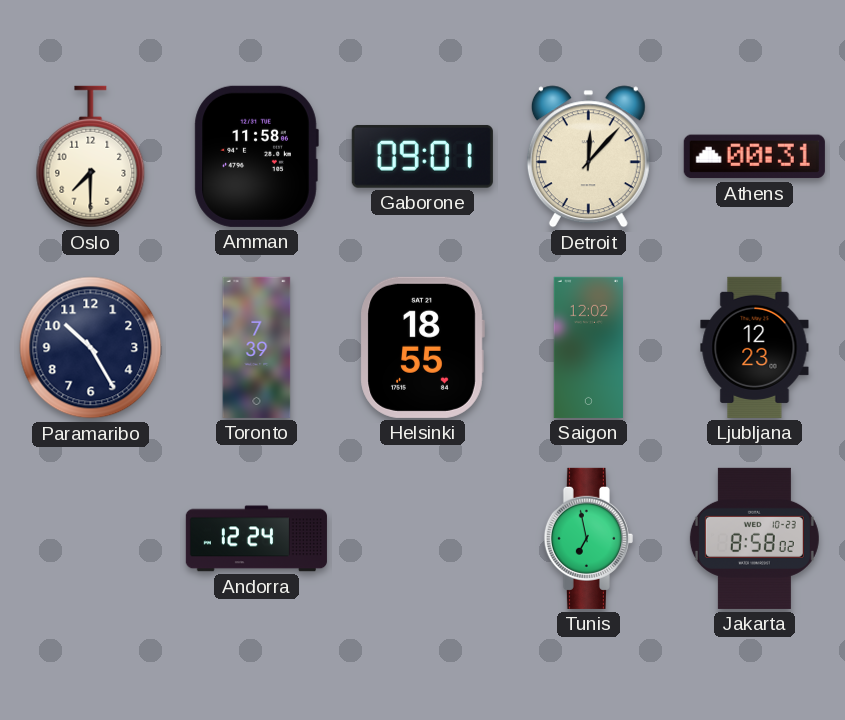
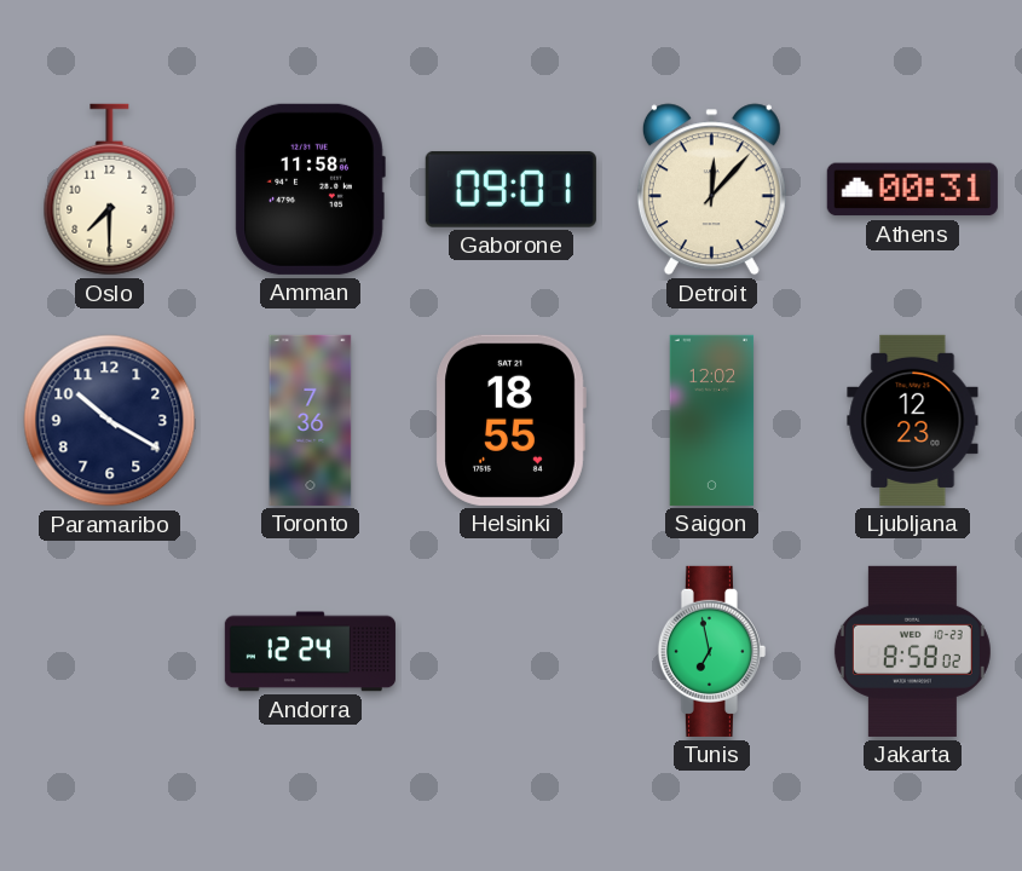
Paramaribo: 10:25 -> 10:20 (110, 421)
Toronto: 7:39 -> 7:36 (311, 420)
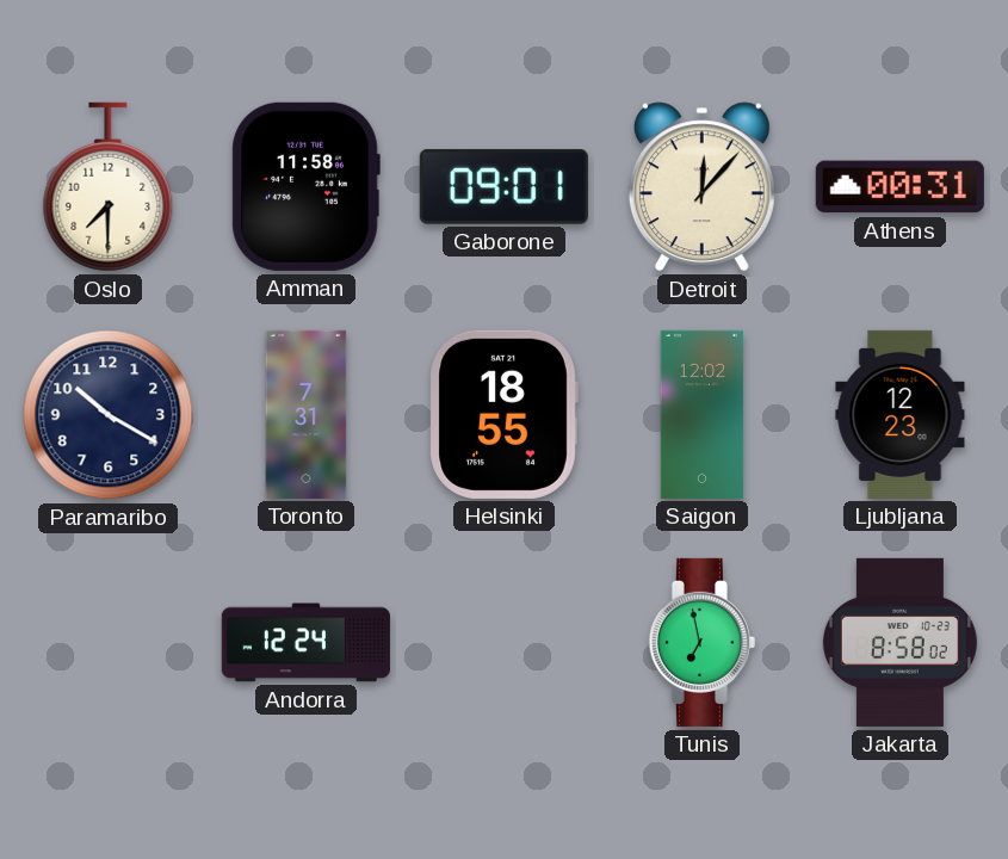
Toronto: 7:36 -> 7:31 (307, 414)
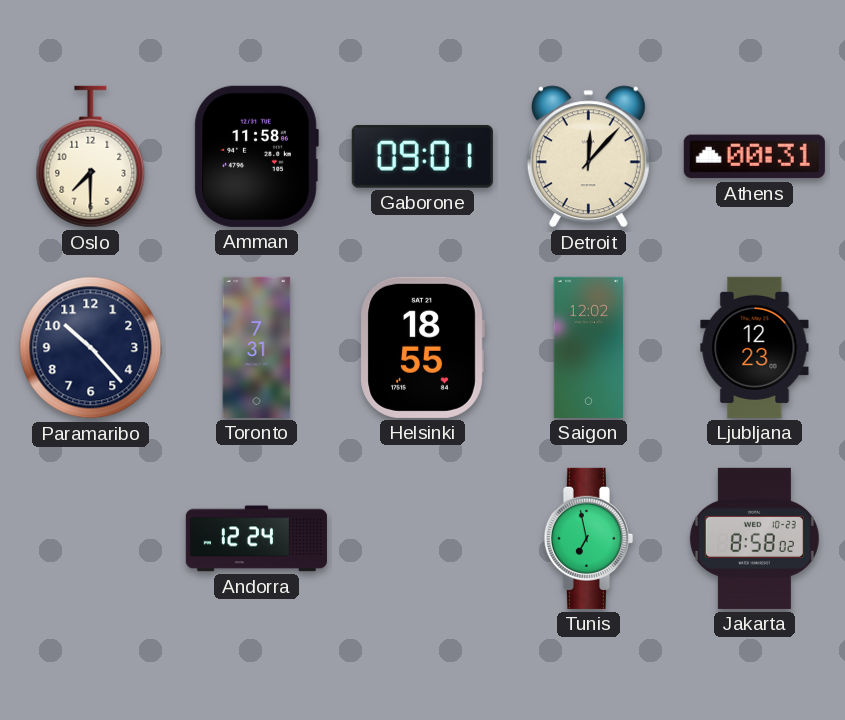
Paramaribo: 10:20 -> 10:23 (91, 348)
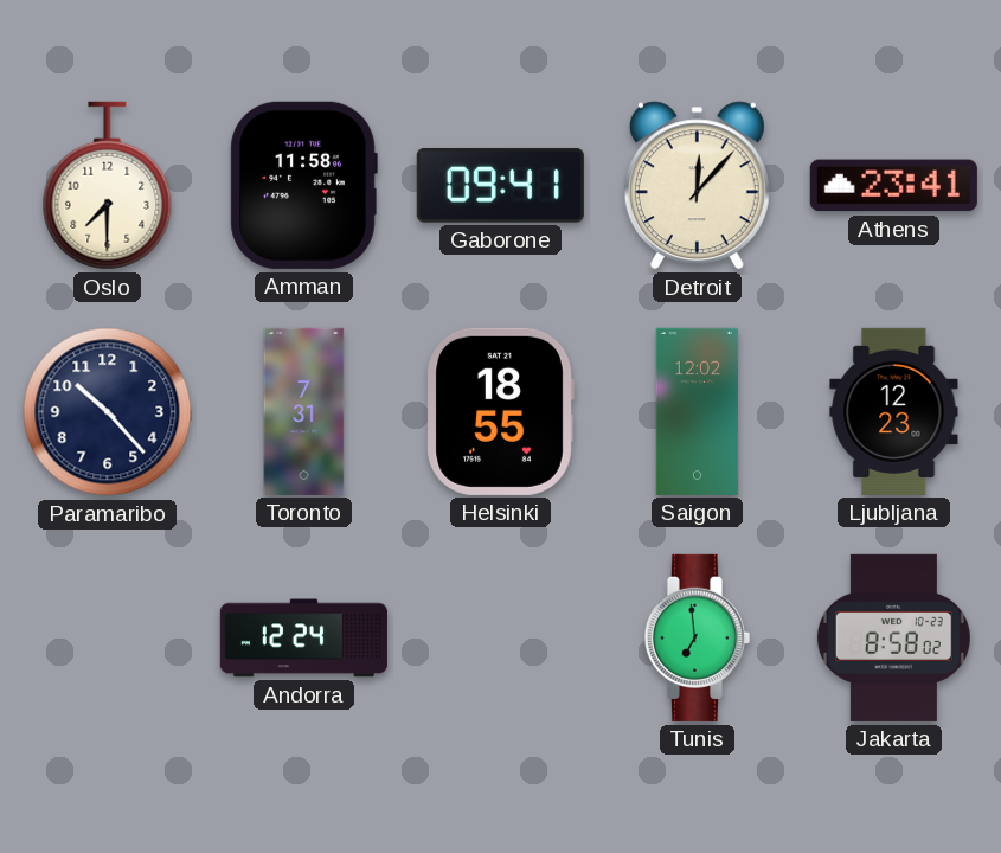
Gaborone: 09:01 -> 09:41 (500, 185)
Athens: 00:31 -> 23:41 (893, 186)
Tunis: 6:58 -> 6:59 (697, 637)
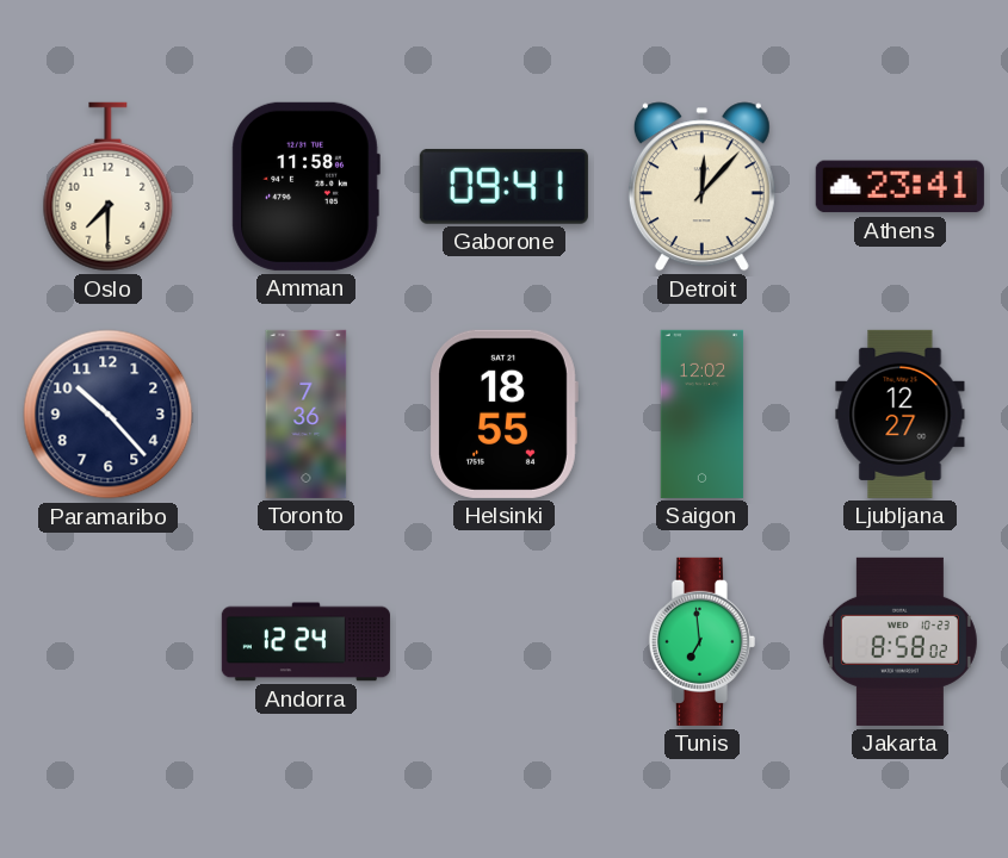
Toronto: 7:31 -> 7:36 (307, 414)
Ljubljana: 12:23 -> 12:27 (901, 414)
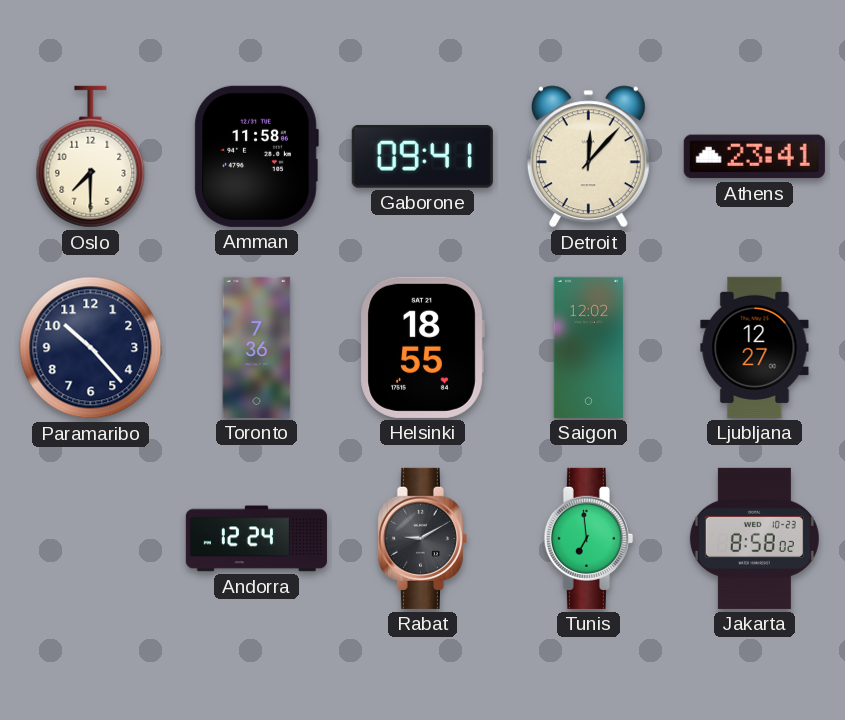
Rabat: none -> 9:10 (422, 538)
